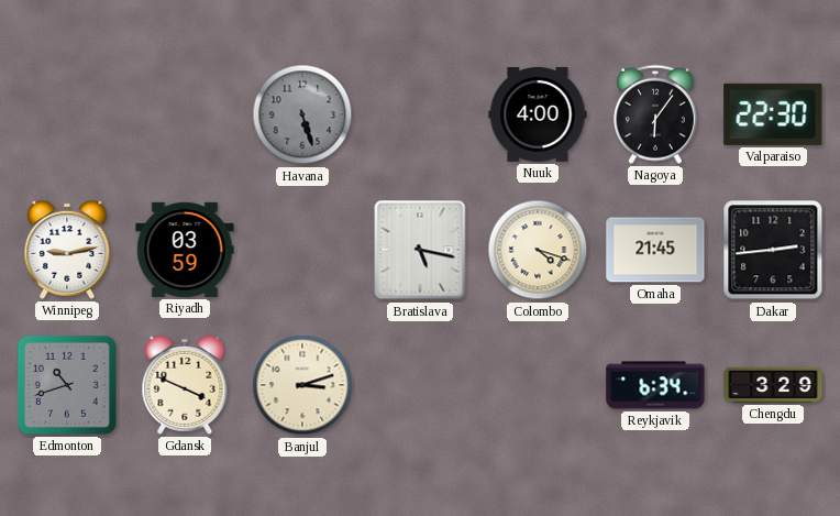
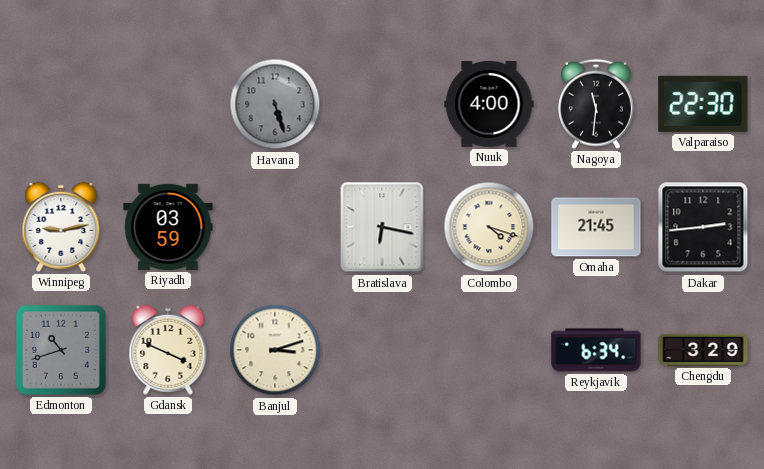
Nagoya: 6:06 -> 11:31 (596, 104)
Bratislava: 5:17 -> 6:17 (382, 227)
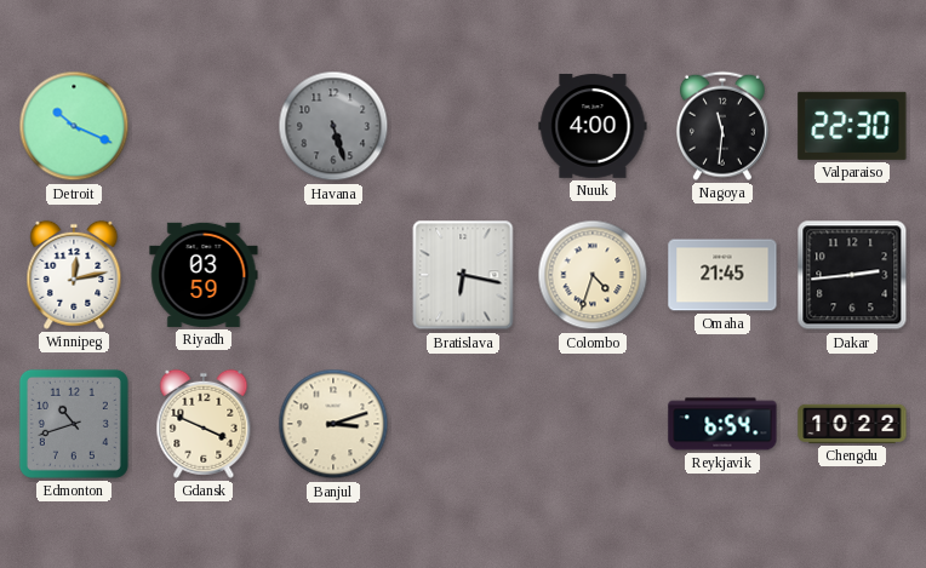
Detroit: none -> 10:19 (74, 126)
Winnipeg: 9:13 -> 12:13 (74, 275)
Colombo: 4:18 -> 4:33 (593, 275)
Reykjavik: 6:34 -> 6:54 (722, 424)
Chengdu: 3:29 -> 10:22 (852, 424)
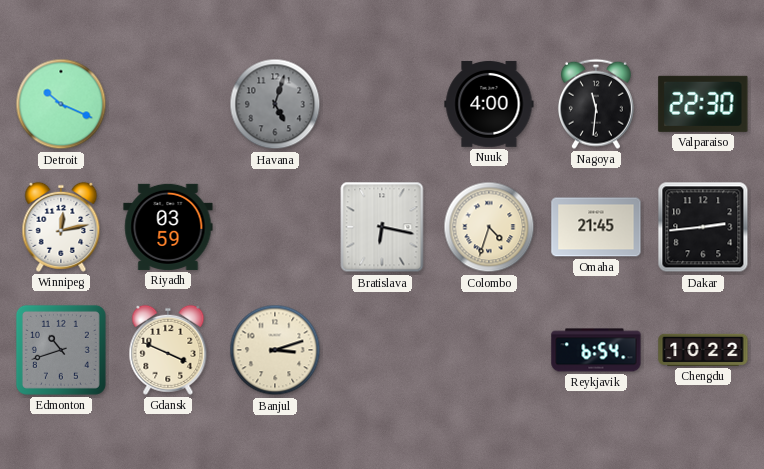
Havana: 5:27 -> 5:03 (275, 104)
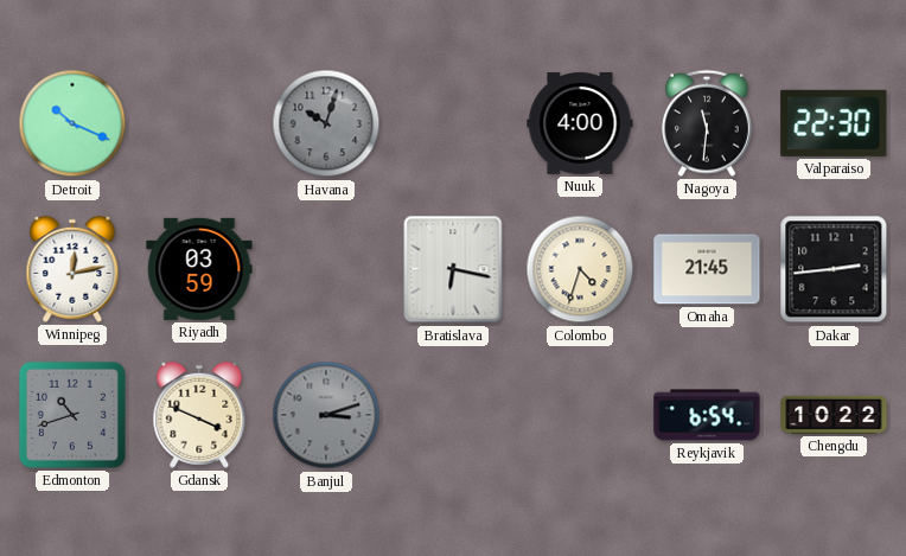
Havana: 5:03 -> 10:03 (326, 123)
Banjul dial: cream -> grey (326, 415)
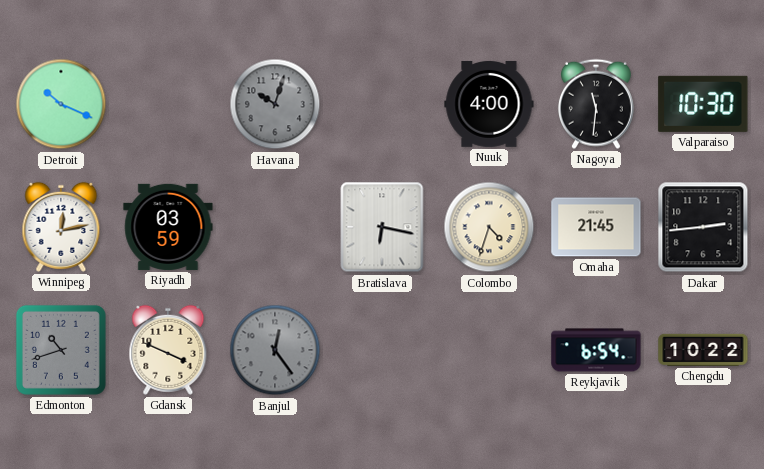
Valparaiso: 22:30 -> 10:30 (703, 104)
Banjul: 3:12 -> 12:24 (275, 350)
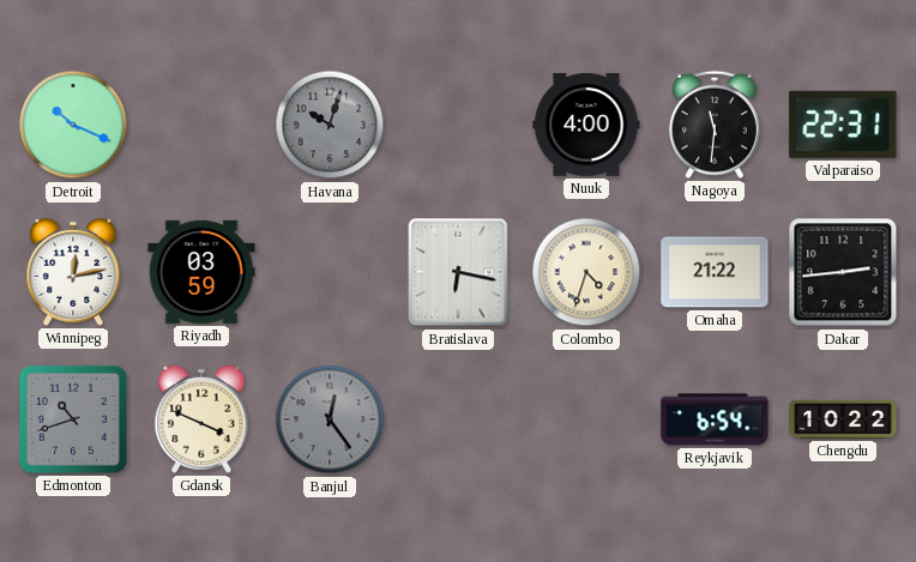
Valparaiso: 10:30 -> 22:31 (843, 125)
Omaha: 21:45 -> 21:22 (715, 272)
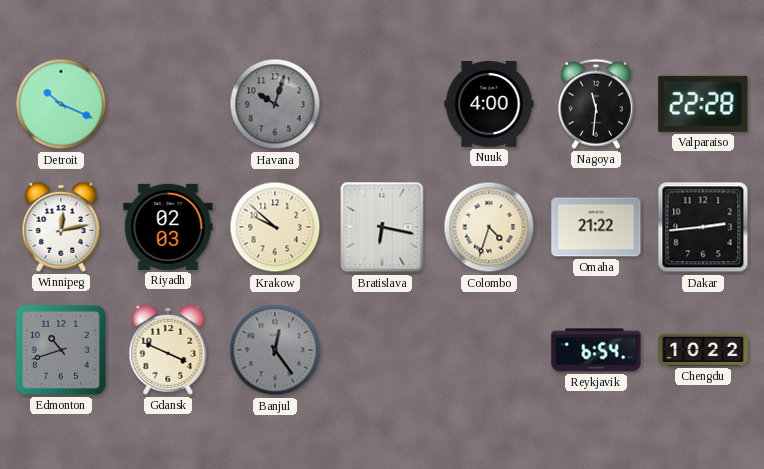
Valparaiso: 22:31 -> 22:28 (703, 104)
Riyadh: 03:59 -> 02:03 (168, 227)
Krakow: none -> 9:52 (275, 227)
